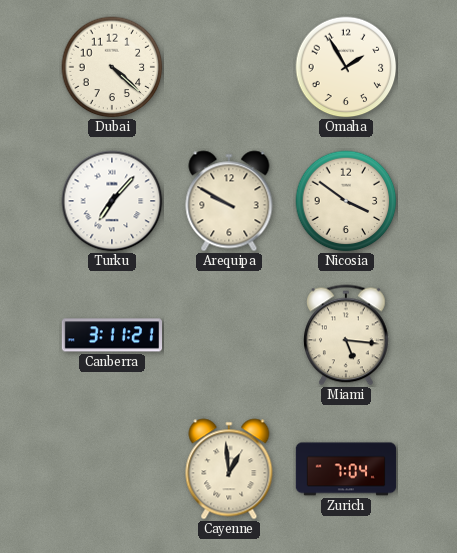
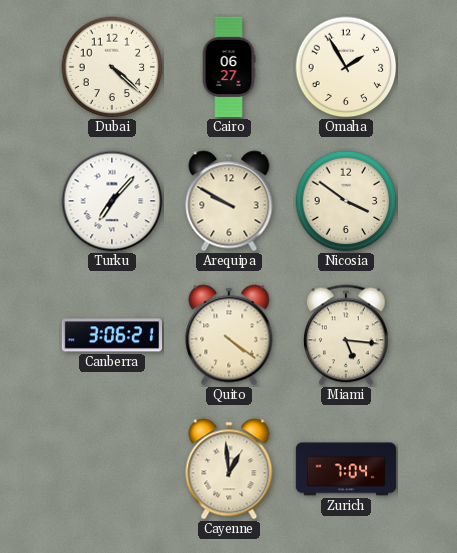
Cairo: none -> 06:27 (229, 67)
Canberra: 3:11 -> 3:06 (111, 335)
Quito: none -> 4:21 (229, 335)
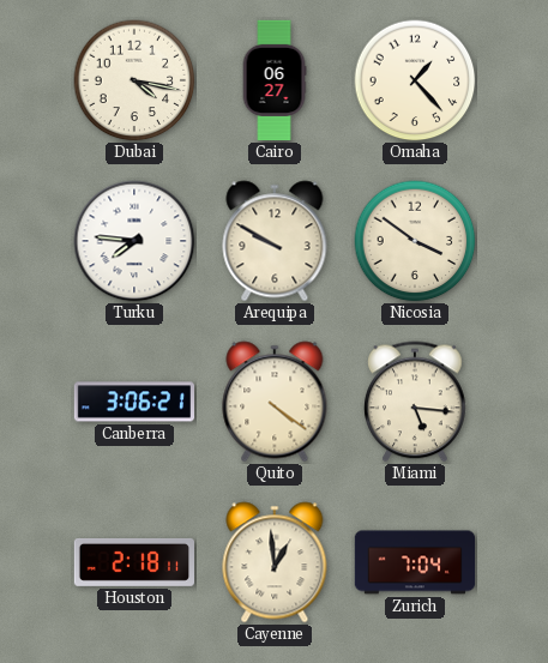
Dubai: 4:22 -> 4:17 (134, 80)
Omaha: 1:55 -> 1:23 (415, 80)
Turku: 7:07 -> 7:46 (134, 241)
Houston: none -> 2:18 (133, 562)
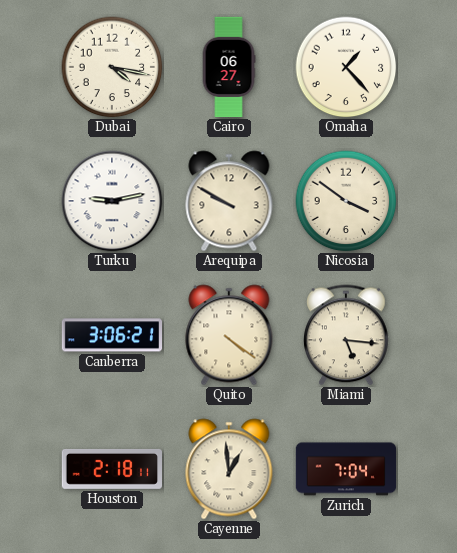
Turku: 7:46 -> 9:13 (112, 201)
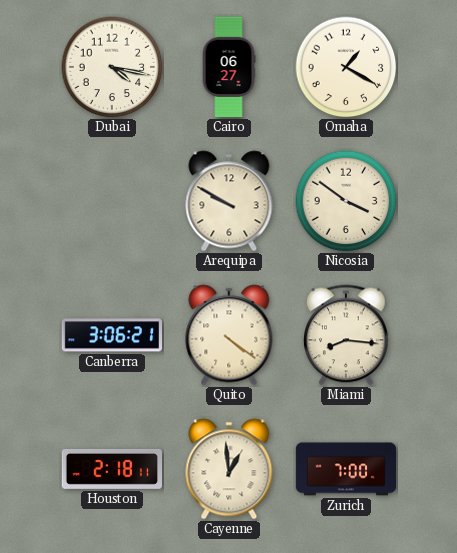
Omaha: 1:23 -> 1:20 (346, 67)
Turku: 9:13 -> none (112, 201)
Miami: 5:16 -> 8:16 (347, 335)
Zurich: 7:04 -> 7:00 (346, 469)
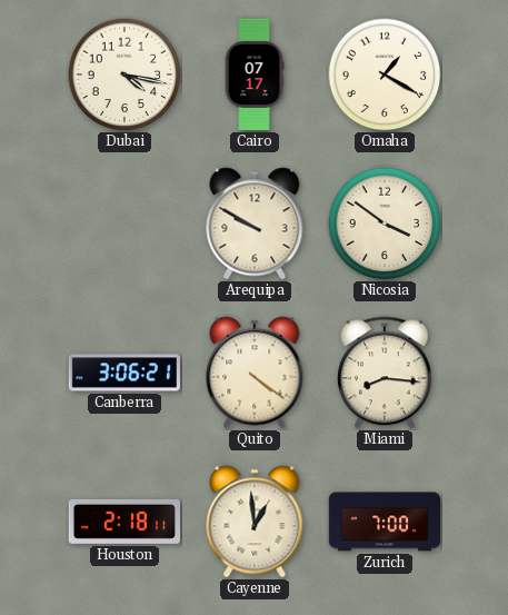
Cairo: 06:27 -> 07:17 (255, 75)
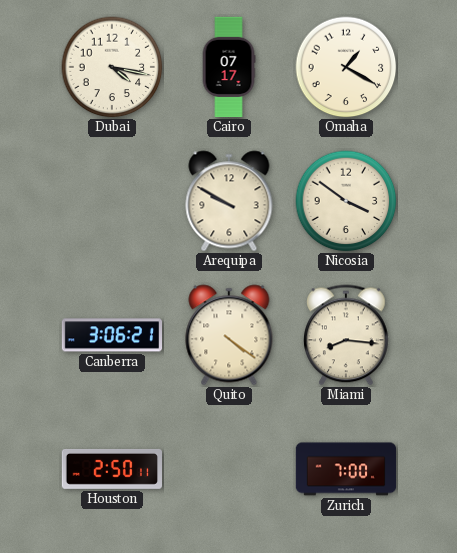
Houston: 2:18 -> 2:50 (111, 469)
Cayenne: 12:59 -> none (255, 522)
